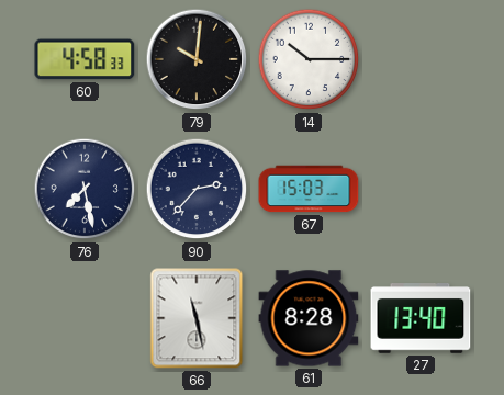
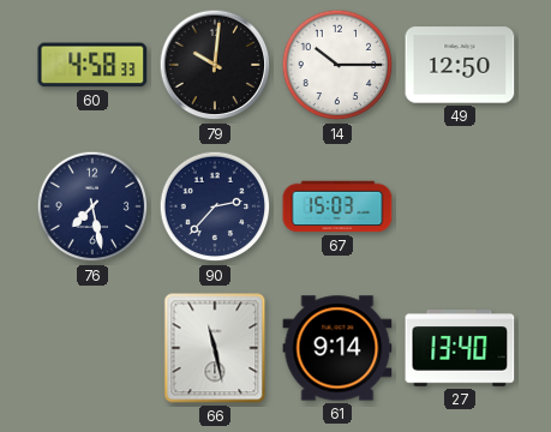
49: none -> 12:50 (460, 65)
61: 8:28 -> 9:14 (337, 348)
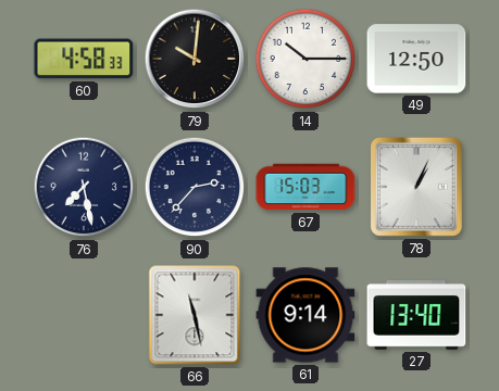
78: none -> 1:04 (416, 187)
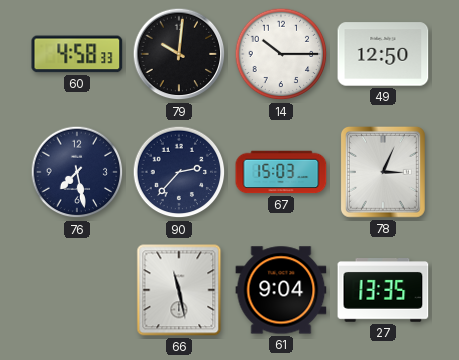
78: 1:04 -> 3:04 (383, 172)
61: 9:14 -> 9:04 (281, 290)
27: 13:40 -> 13:35 (383, 290)
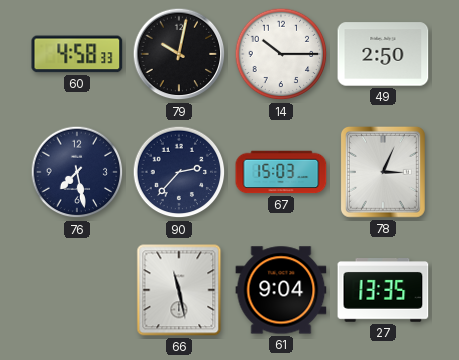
79: 10:01 -> 10:02 (179, 54)
49: 12:50 -> 2:50 (383, 54)
